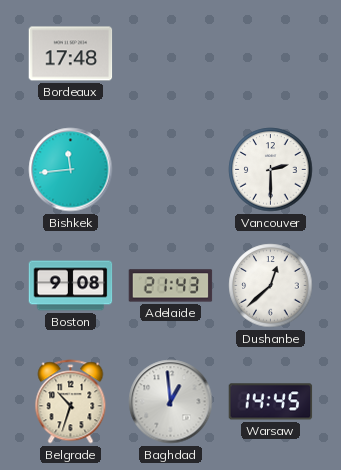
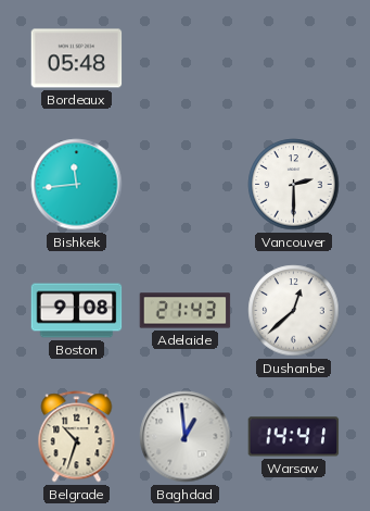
Bordeaux: 17:48 -> 05:48 (77, 59)
Warsaw: 14:45 -> 14:41 (294, 437)
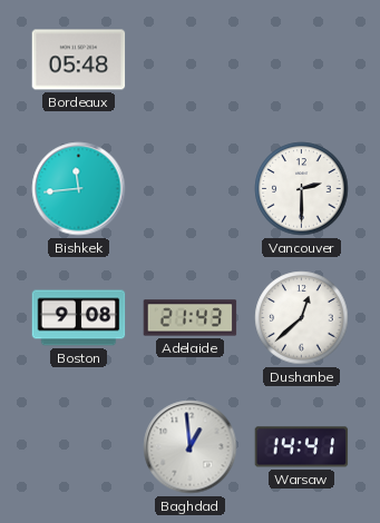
Belgrade: 10:33 -> none (77, 437)
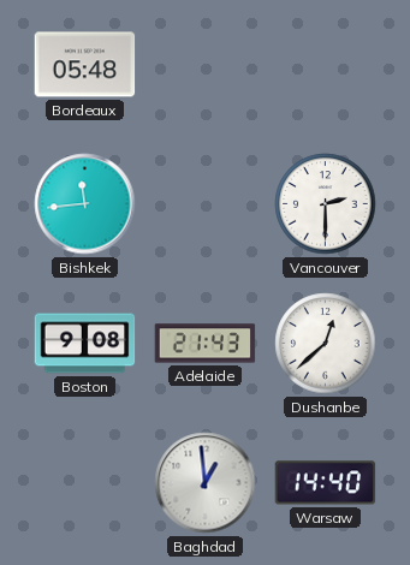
Warsaw: 14:41 -> 14:40 (326, 483)
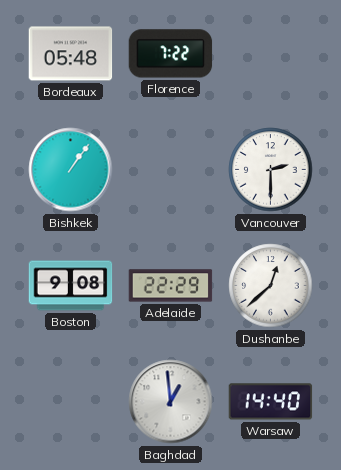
Florence: none -> 7:22 (171, 54)
Bishkek: 11:44 -> 1:06 (71, 170)
Adelaide: 21:43 -> 22:29 (171, 286)
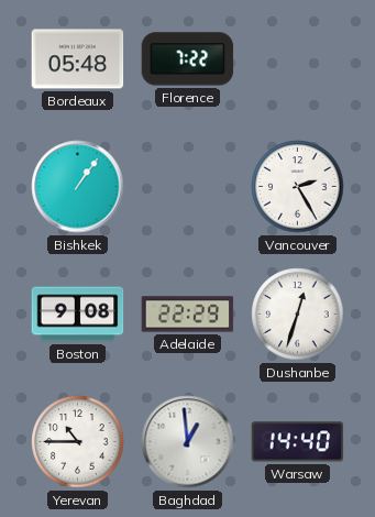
Vancouver: 2:30 -> 2:25 (298, 187)
Dushanbe: 12:38 -> 12:33 (298, 315)
Yerevan: none -> 10:45 (78, 442)
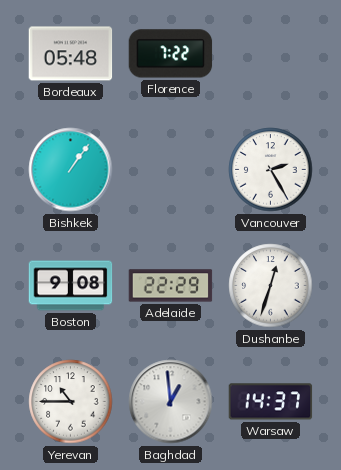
Warsaw: 14:40 -> 14:37 (271, 402)
